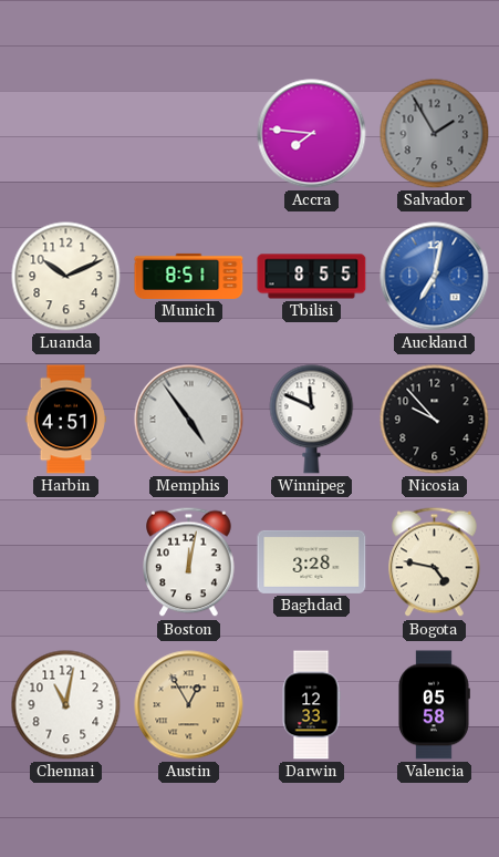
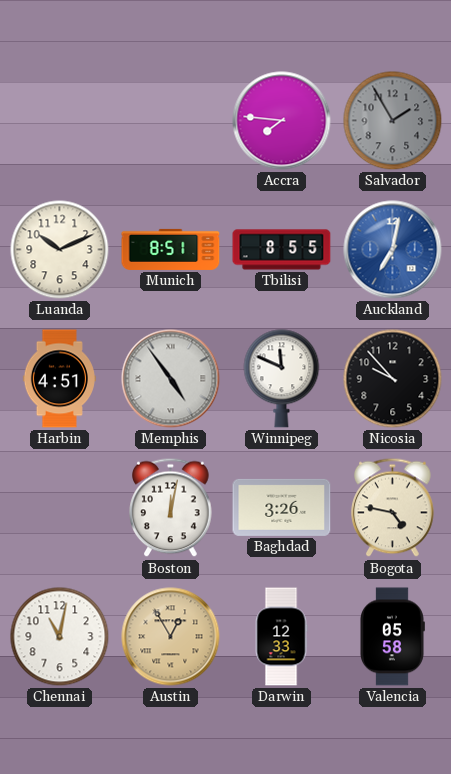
Baghdad: 3:28 -> 3:26 (282, 507)
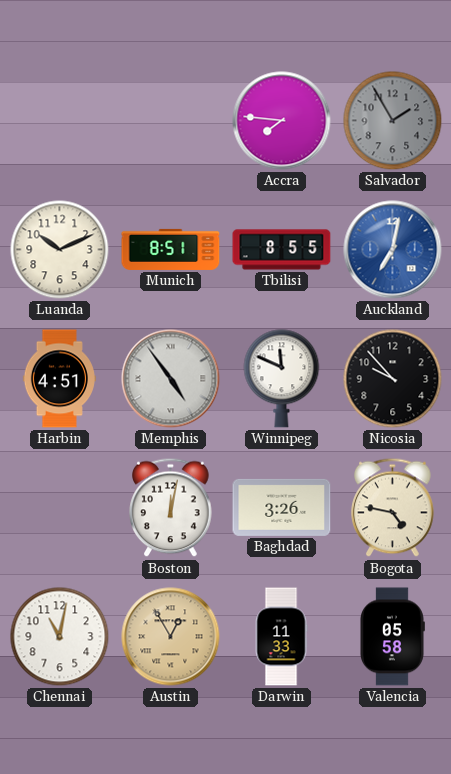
Darwin: 12:33 -> 11:33 (281, 637)
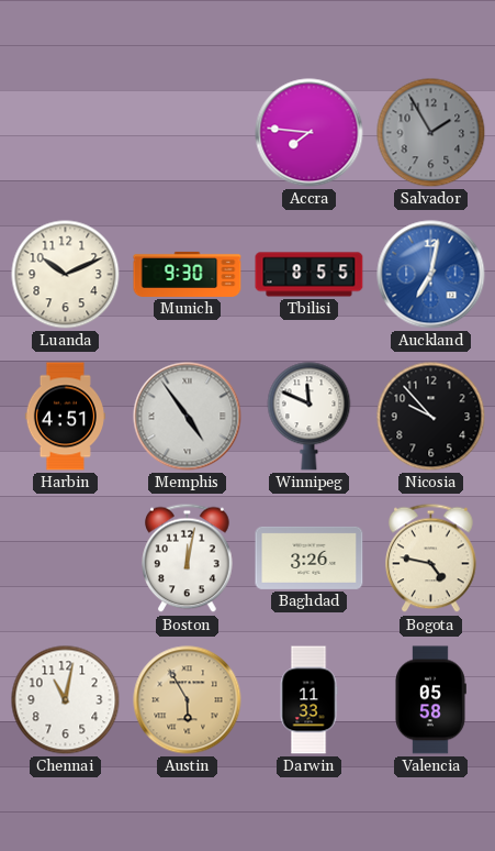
Munich: 8:51 -> 9:30 (188, 274)
Austin: 12:55 -> 5:55 (188, 700)
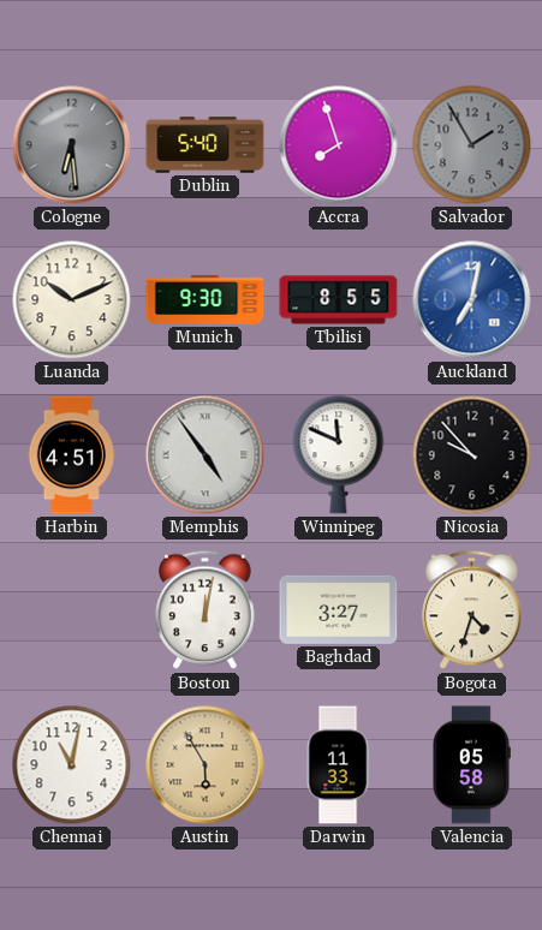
Cologne: none -> 6:29 (72, 145)
Dublin: none -> 5:40 (206, 145)
Accra: 7:46 -> 7:57 (339, 145)
Baghdad: 3:26 -> 3:27 (339, 609)
Bogota: 4:47 -> 4:33 (472, 610)
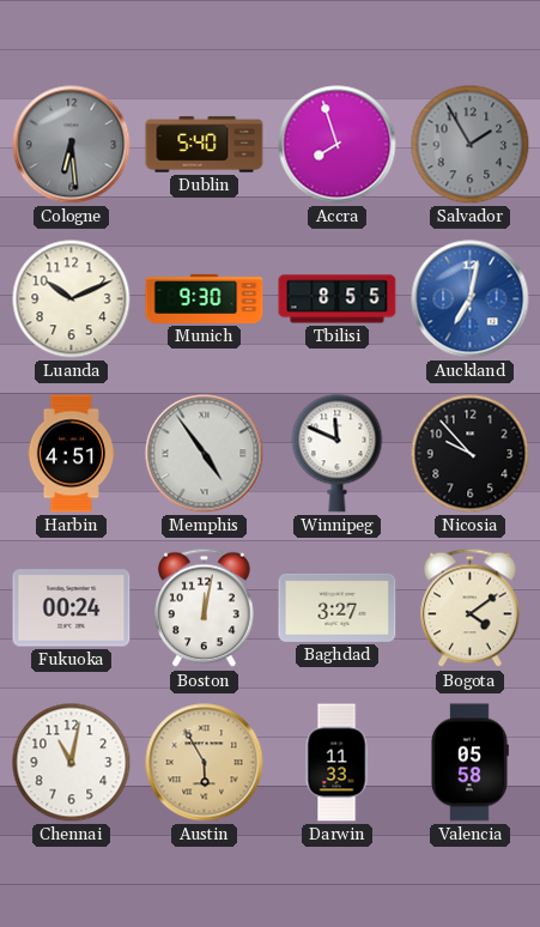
Fukuoka: none -> 00:24 (72, 608)
Bogota: 4:33 -> 4:09 (471, 608)
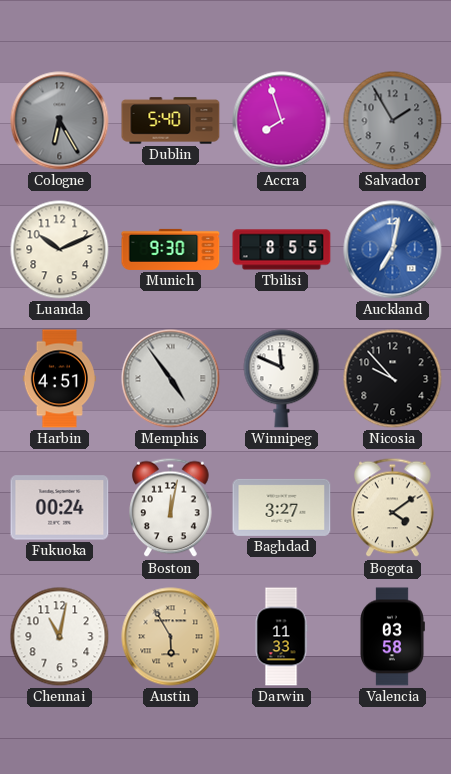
Cologne: 6:29 -> 6:25 (60, 121)
Valencia: 05:58 -> 03:58 (393, 637)
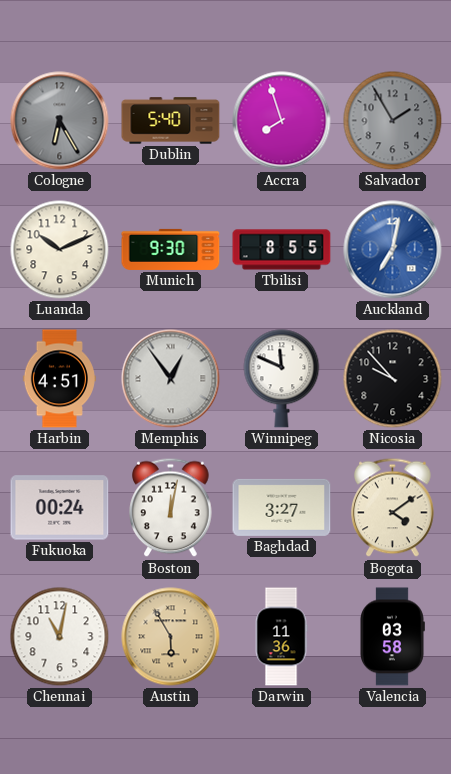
Memphis: 4:54 -> 12:54 (171, 379)
Darwin: 11:33 -> 11:36 (281, 637)
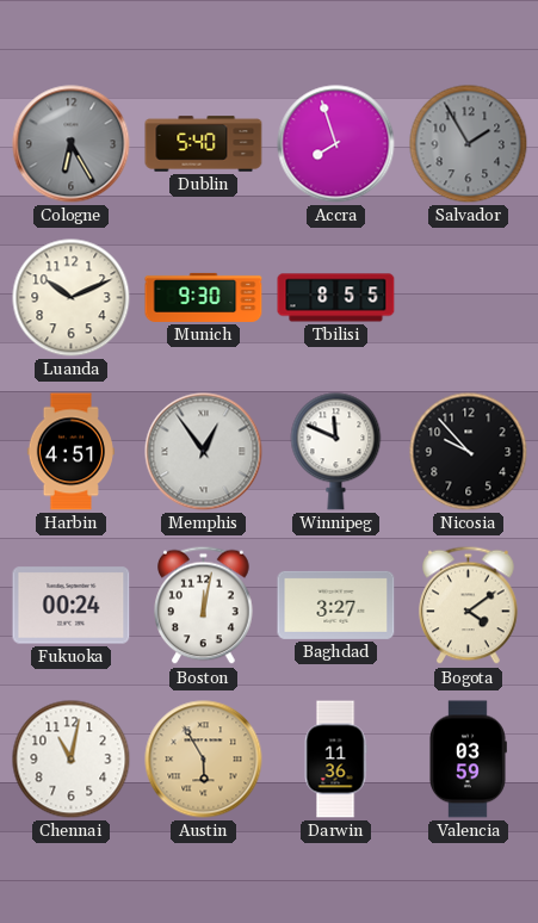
Auckland: 7:02 -> none (393, 250)
Valencia: 03:58 -> 03:59 (469, 760)
